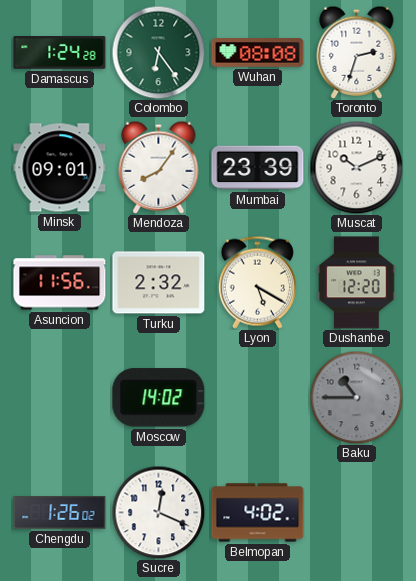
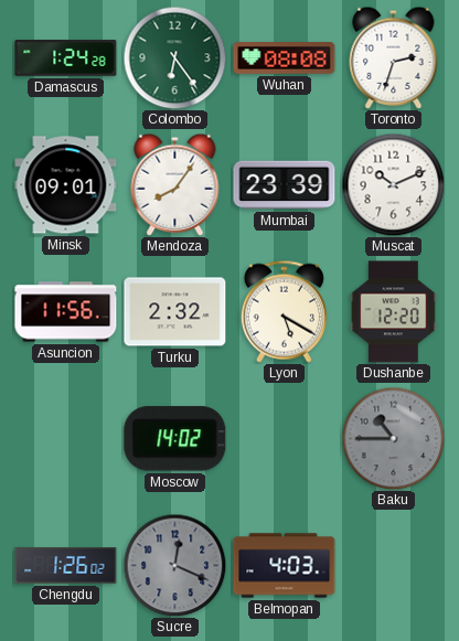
Sucre dial: white -> grey (174, 565)
Belmopan: 4:02 -> 4:03 (285, 566)
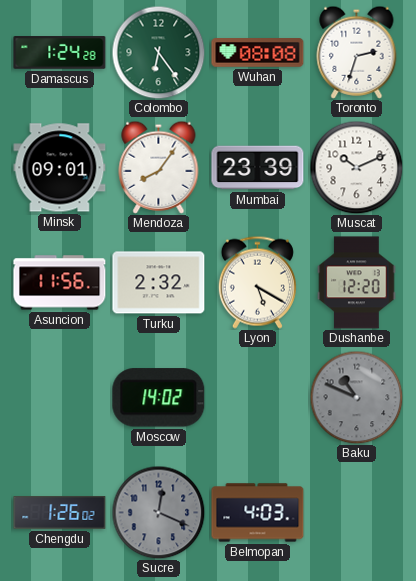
Baku: 10:45 -> 10:49 (356, 397)
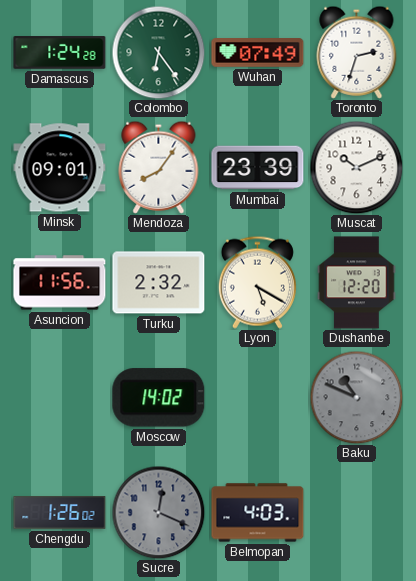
Wuhan: 08:08 -> 07:49 (258, 53)
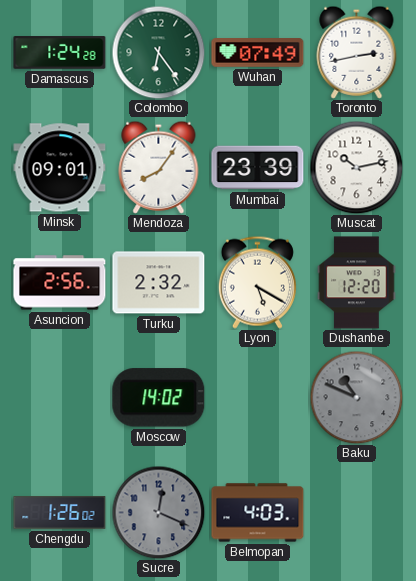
Toronto: 2:33 -> 2:43 (357, 52)
Muscat: 10:11 -> 10:13 (356, 167)
Asuncion: 11:56 -> 2:56 (60, 283)
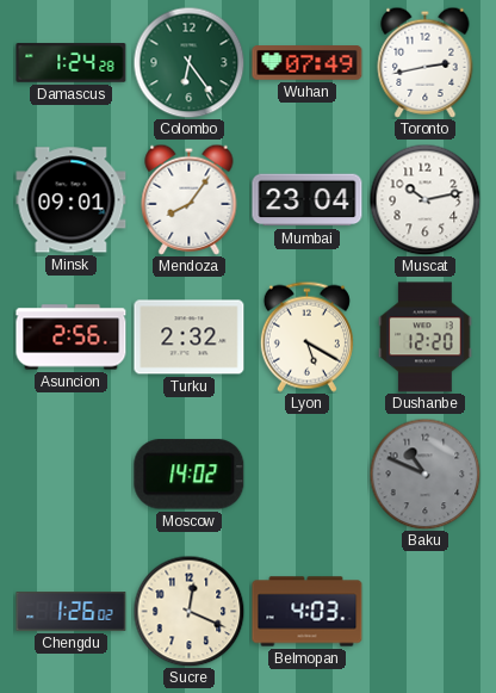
Mumbai: 23:39 -> 23:04 (308, 200)
Sucre dial: grey -> cream (188, 611)
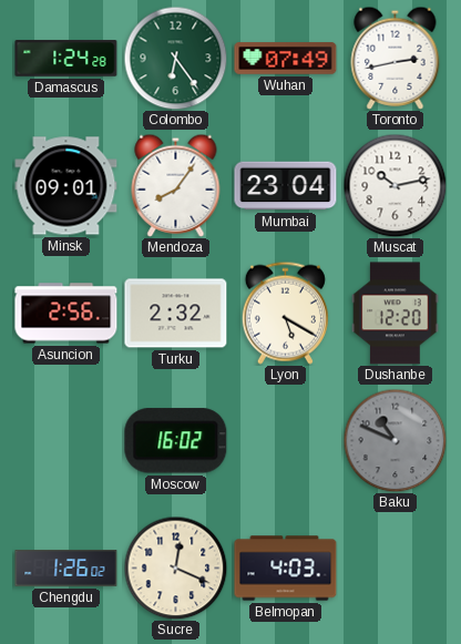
Moscow: 14:02 -> 16:02 (176, 441)
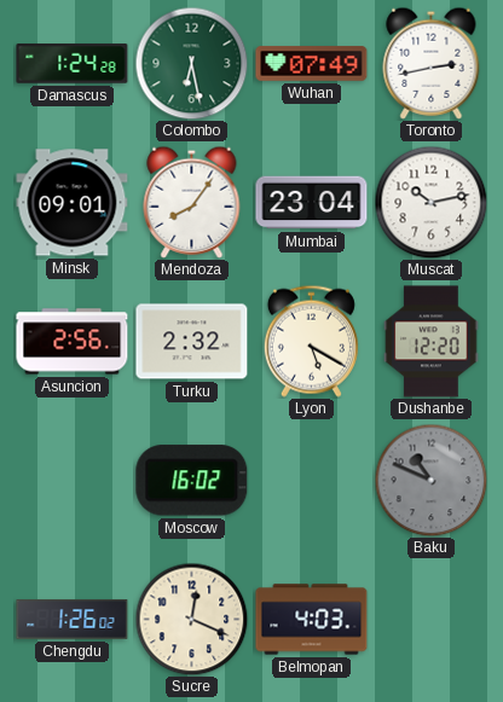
Colombo: 6:24 -> 6:28 (191, 63)
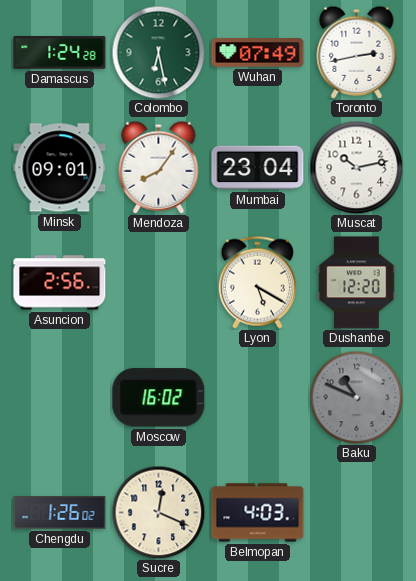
Turku: 2:32 -> none (192, 342)
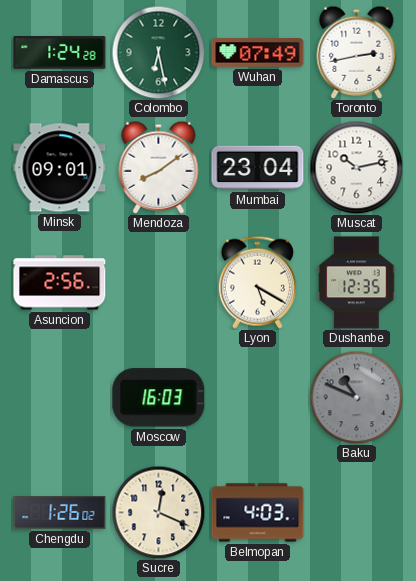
Mendoza: 8:06 -> 8:09 (159, 167)
Dushanbe: 12:20 -> 12:35 (357, 283)
Moscow: 16:02 -> 16:03 (159, 398)
